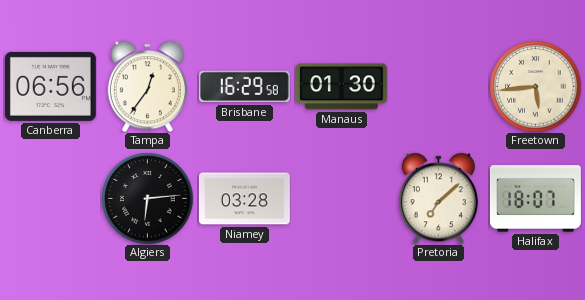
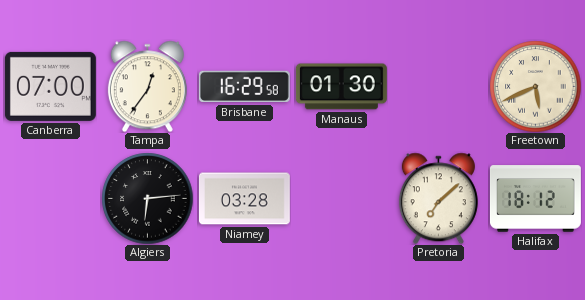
Canberra: 06:56 -> 07:00 (50, 86)
Freetown: 5:44 -> 5:41 (535, 86)
Halifax: 18:07 -> 18:12 (535, 199)
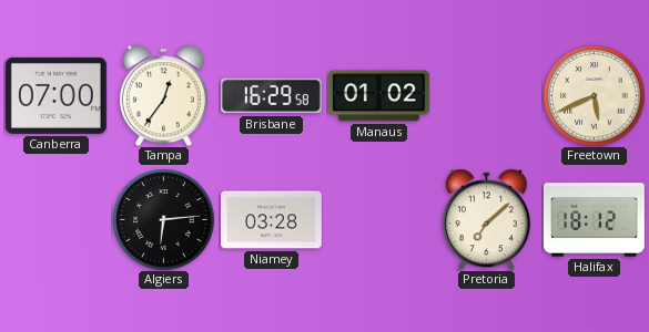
Manaus: 01:30 -> 01:02 (378, 96)
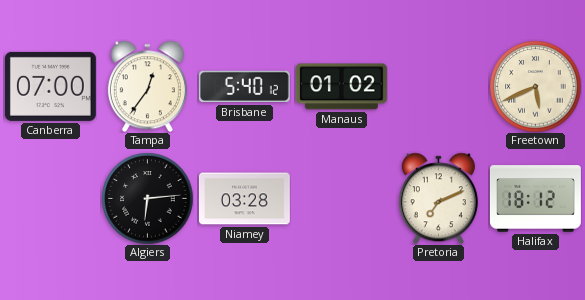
Brisbane: 16:29 -> 5:40 (244, 87)
Pretoria: 7:08 -> 7:11 (438, 198)
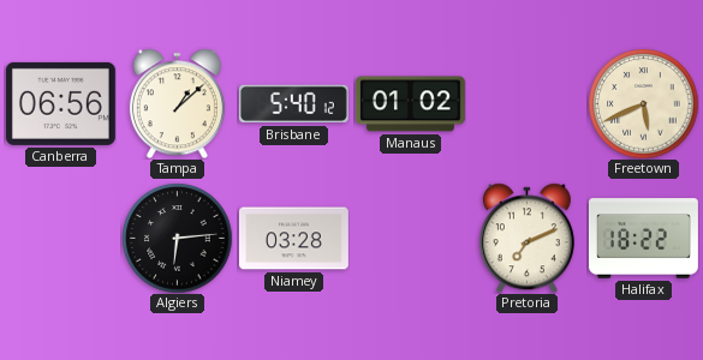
Canberra: 07:00 -> 06:56 (60, 103)
Tampa: 12:36 -> 1:08 (177, 103)
Halifax: 18:12 -> 18:22 (643, 239)
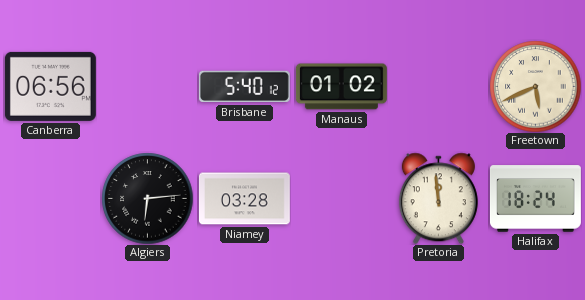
Tampa: 1:08 -> none (177, 103)
Pretoria: 7:11 -> 11:59 (438, 198)
Halifax: 18:22 -> 18:24 (535, 199)
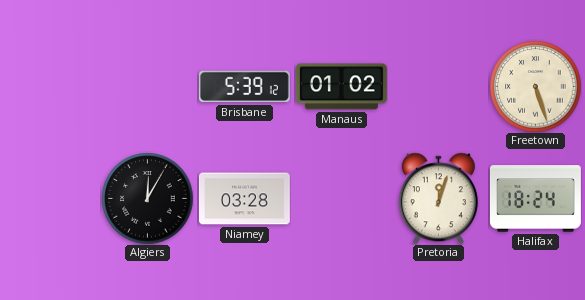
Canberra: 06:56 -> none (50, 86)
Brisbane: 5:40 -> 5:39 (244, 87)
Freetown: 5:41 -> 5:27 (535, 86)
Algiers: 6:14 -> 12:05 (147, 198)
Pretoria: 11:59 -> 12:03 (438, 198)
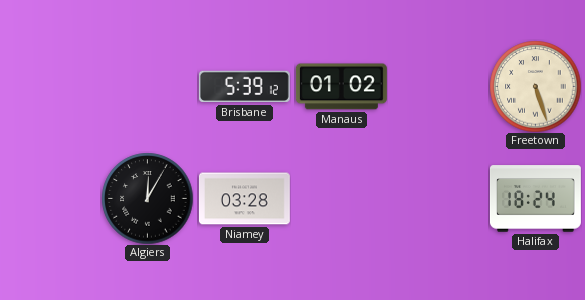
Pretoria: 12:03 -> none (438, 198)
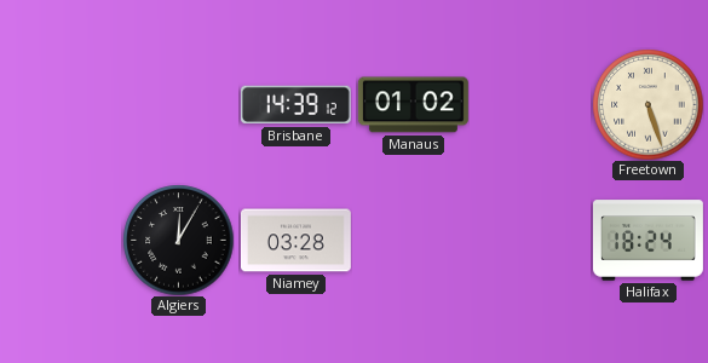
Brisbane: 5:39 -> 14:39 (295, 105)
